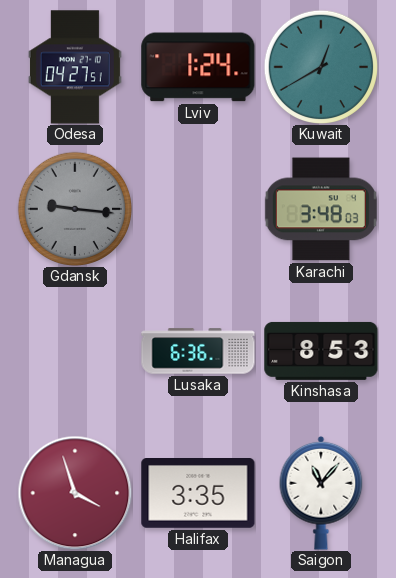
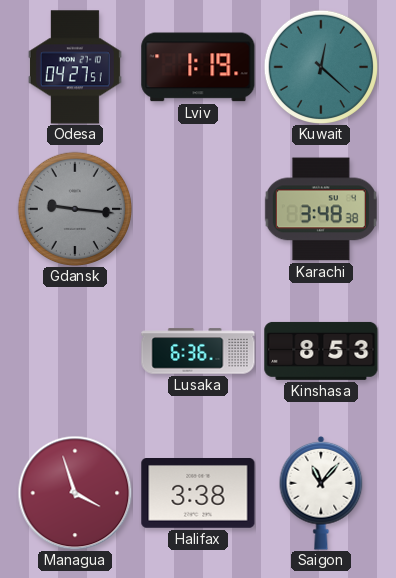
Lviv: 1:24 -> 1:19 (198, 67)
Kuwait: 12:40 -> 12:22 (320, 66)
Karachi: 3:48:03 -> 3:48:38 (321, 209)
Halifax: 3:35 -> 3:38 (198, 494)
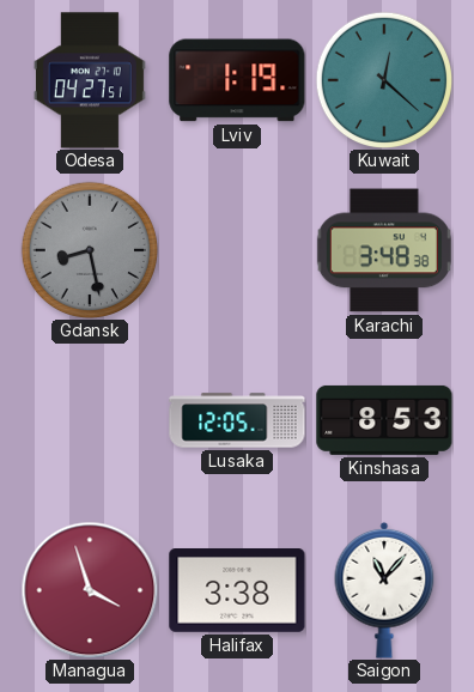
Gdansk: 9:16 -> 8:28 (89, 249)
Lusaka: 6:36 -> 12:05 (237, 420)
